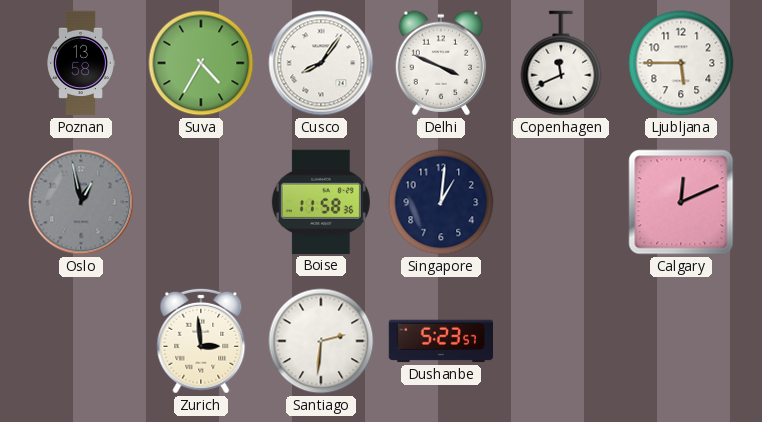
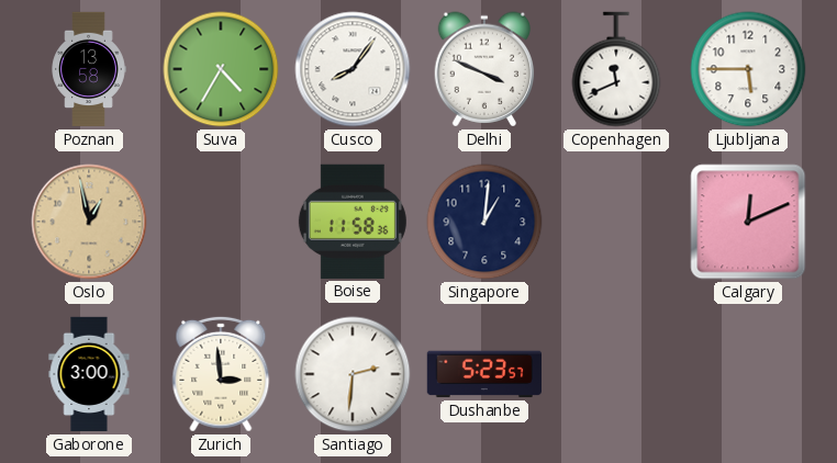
Oslo dial: grey -> champagne (89, 222)
Gaborone: none -> 3:00 (89, 374)
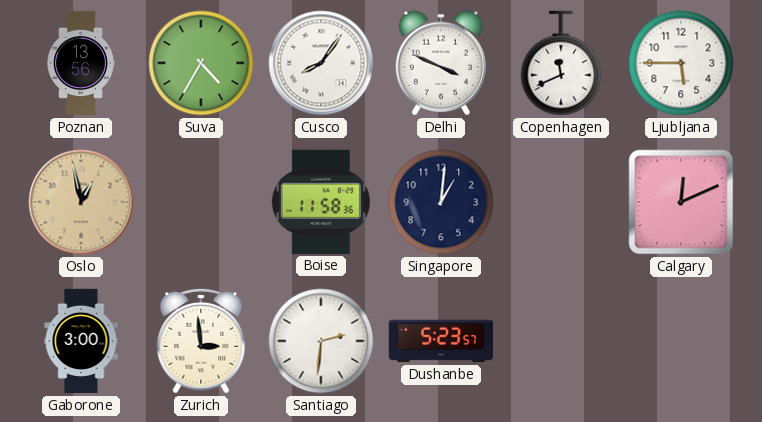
Poznan: 13:58 -> 13:56 (81, 63)
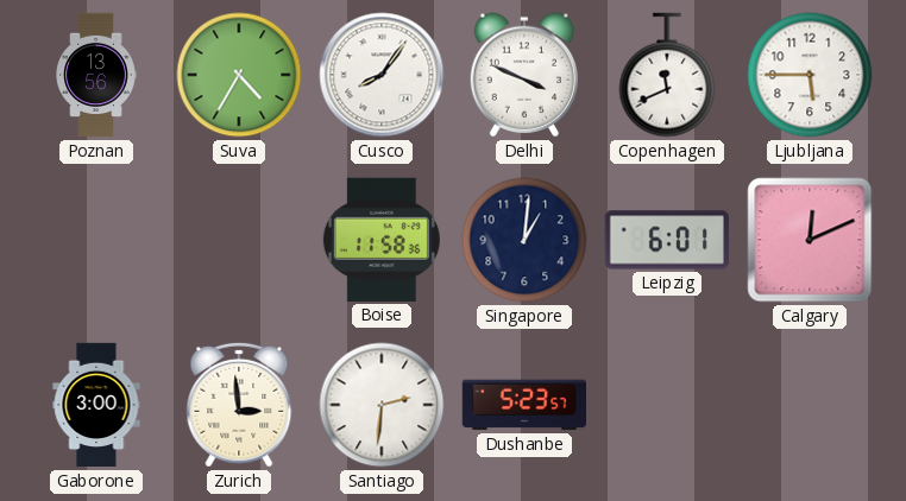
Oslo: 12:58 -> none (81, 202)
Leipzig: none -> 6:01 (667, 240)
